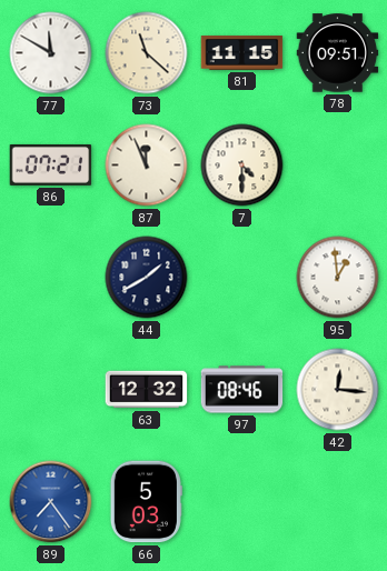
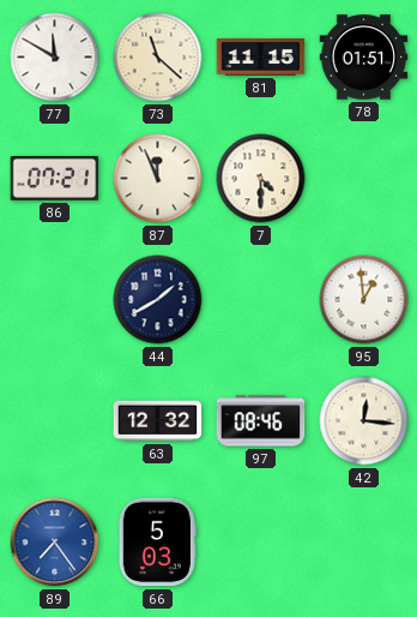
78: 09:51 -> 01:51 (364, 58)
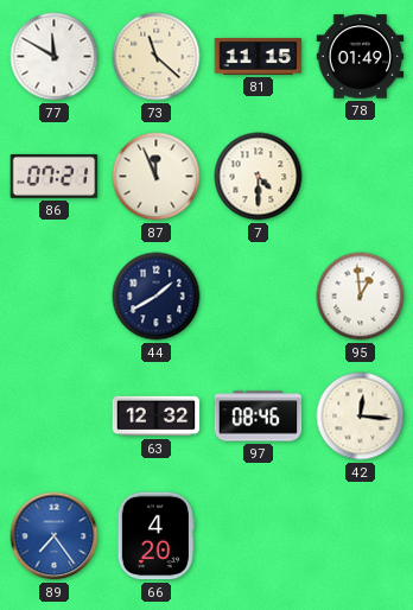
78: 01:51 -> 01:49 (361, 57)
66: 5:03 -> 4:20 (155, 536)
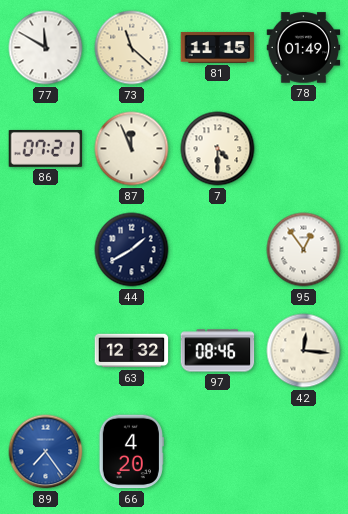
95: 12:59 -> 12:54 (304, 250)
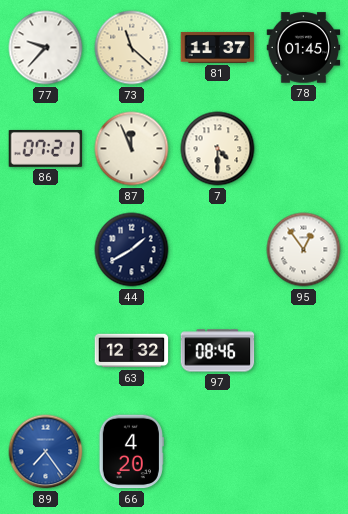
77: 11:50 -> 9:37 (46, 48)
81: 11:15 -> 11:37 (218, 47)
78: 01:49 -> 01:45 (304, 48)
42: 12:16 -> none (304, 351)
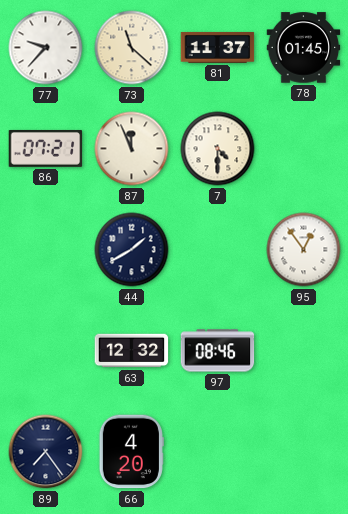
89 dial: blue -> navy (46, 452)
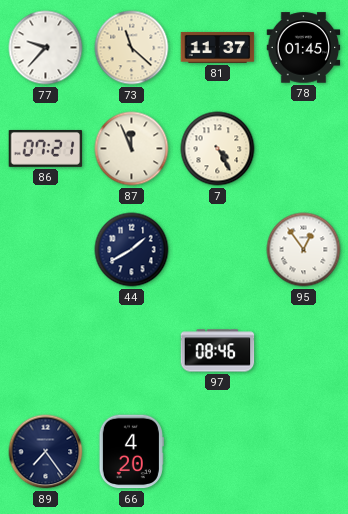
7: 4:30 -> 4:25 (218, 149)
63: 12:32 -> none (132, 351)
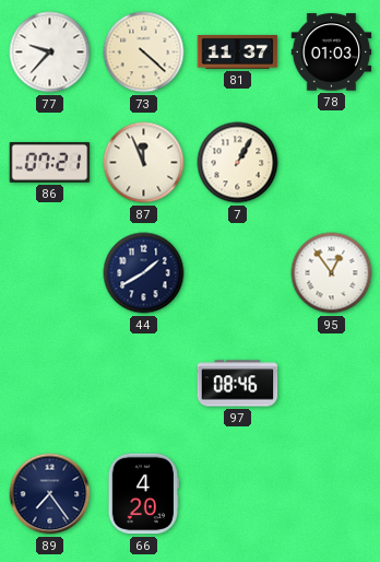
73: 11:22 -> 4:22 (144, 52)
78: 01:45 -> 01:03 (332, 52)
7: 4:25 -> 1:05 (238, 163)
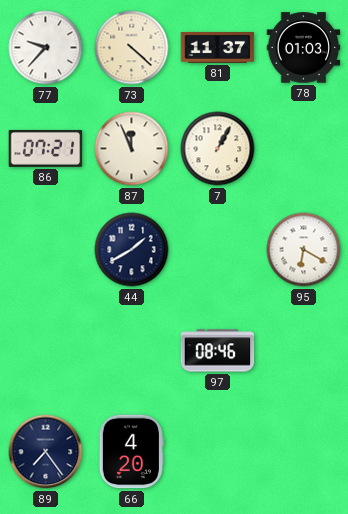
95: 12:54 -> 6:20 (304, 250)
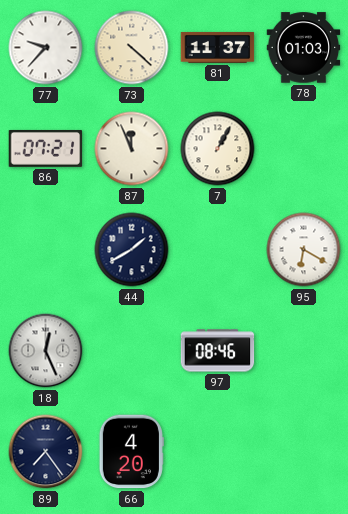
18: none -> 12:26 (46, 351)
